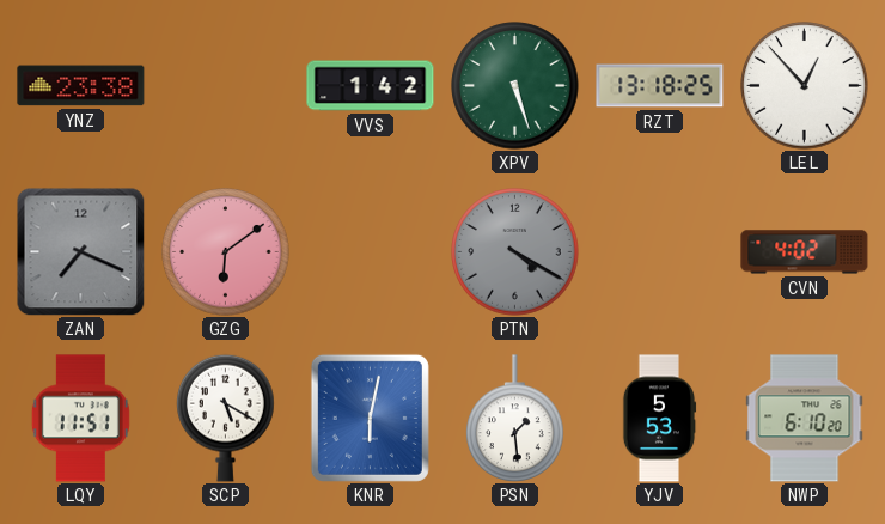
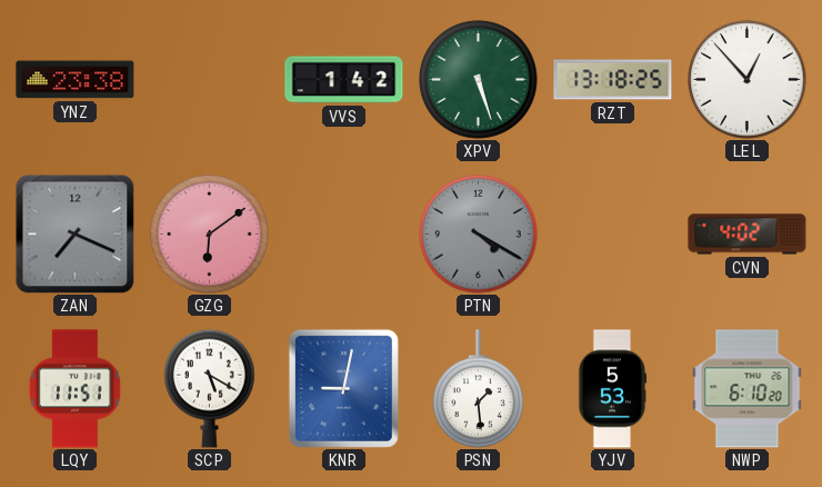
KNR: 6:02 -> 9:02 (343, 388)
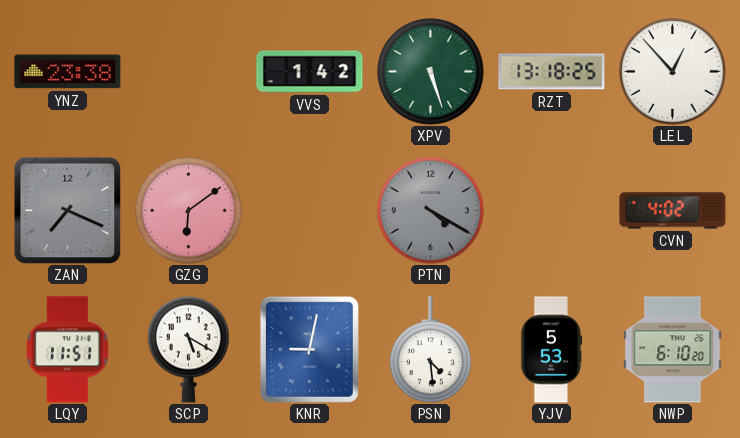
PSN: 1:29 -> 4:29 (431, 349)
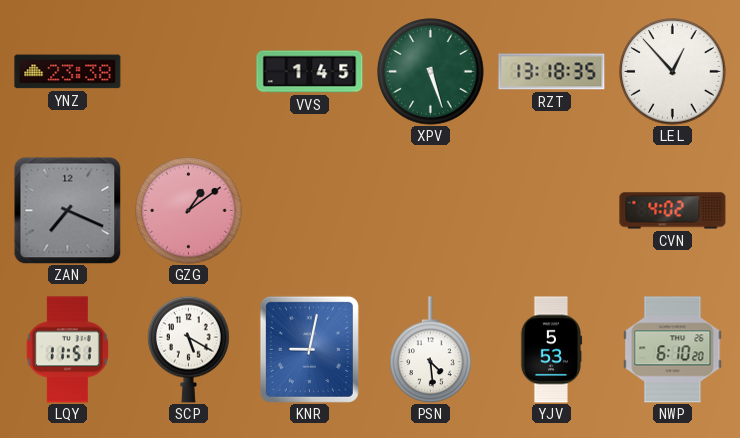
VVS: 1:42 -> 1:45 (310, 72)
RZT: 13:18:25 -> 13:18:35 (552, 72)
GZG: 6:09 -> 1:09 (189, 211)
PTN: 4:20 -> none (431, 211)
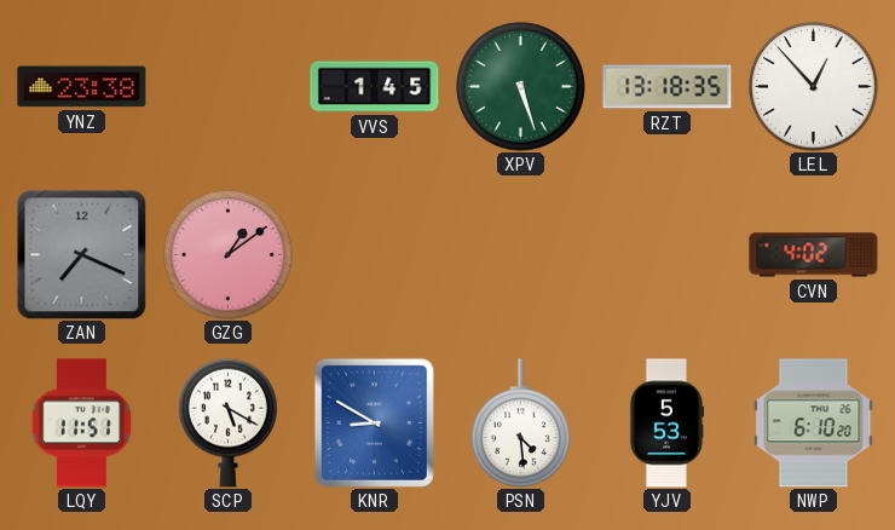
KNR: 9:02 -> 8:50 (374, 422)
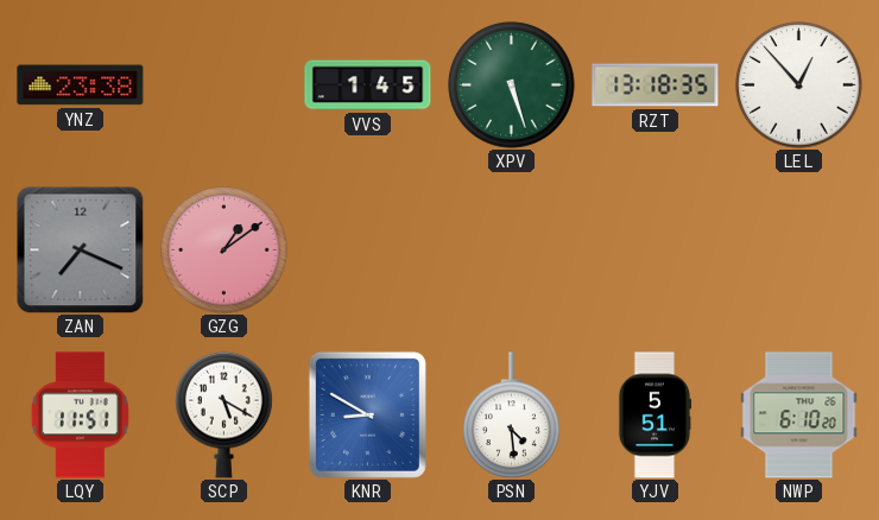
CVN: 4:02 -> none (814, 255)
YJV: 5:53 -> 5:51 (654, 416)
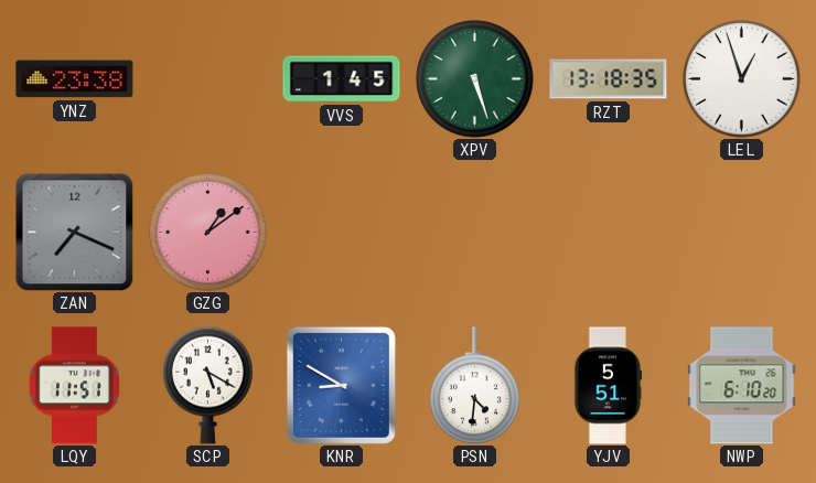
LEL: 12:53 -> 12:57 (742, 79)
PSN: 4:29 -> 4:31 (475, 385)
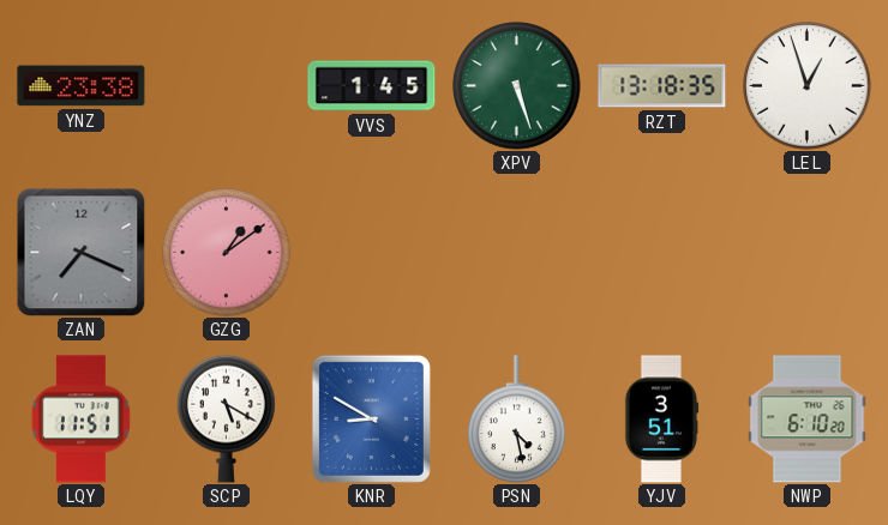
PSN: 4:31 -> 4:28 (517, 418)
YJV: 5:51 -> 3:51 (661, 420)
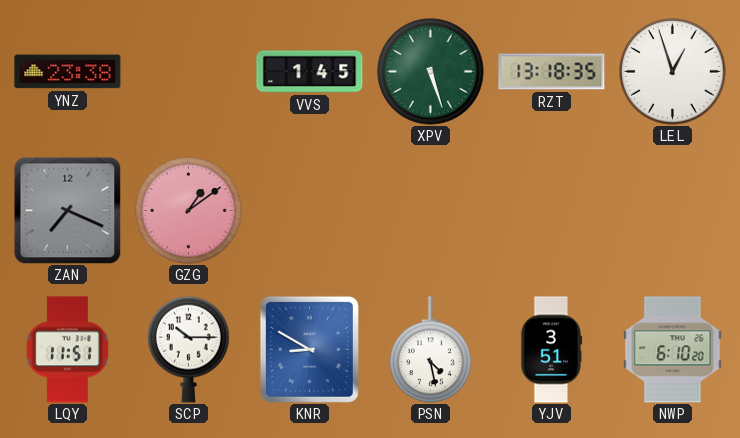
SCP: 5:20 -> 10:15 (189, 349)
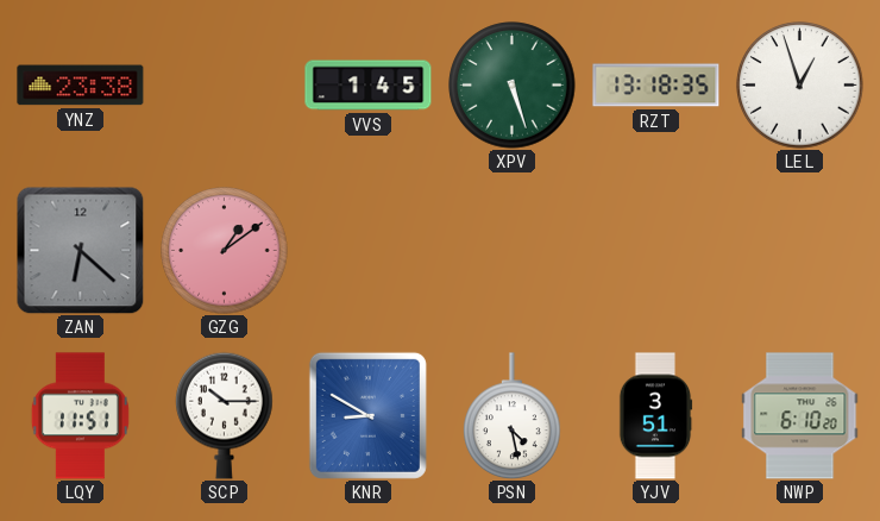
ZAN: 7:19 -> 6:22 (80, 250)
